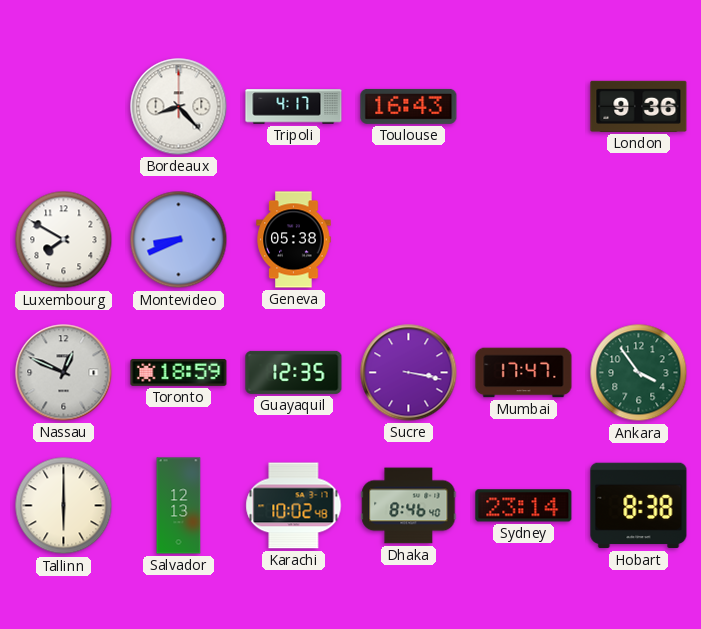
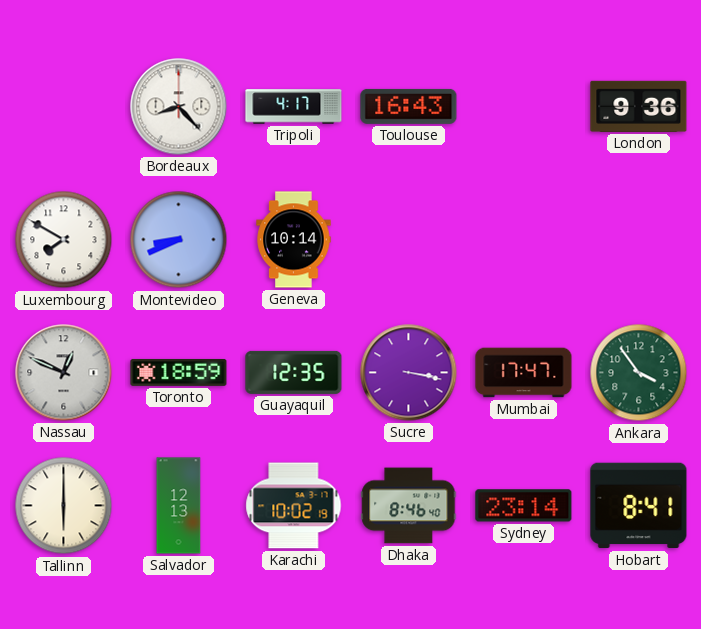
Geneva: 05:38 -> 10:14 (294, 240)
Karachi: 10:02:48 -> 10:02:19 (294, 506)
Hobart: 8:38 -> 8:41 (639, 506)
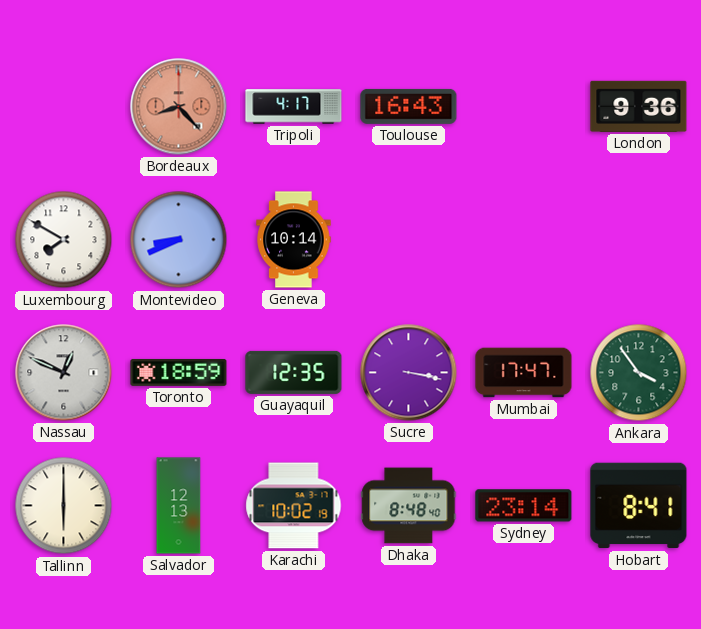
Bordeaux dial: white -> salmon (179, 107)
Dhaka: 8:46 -> 8:48 (409, 506)
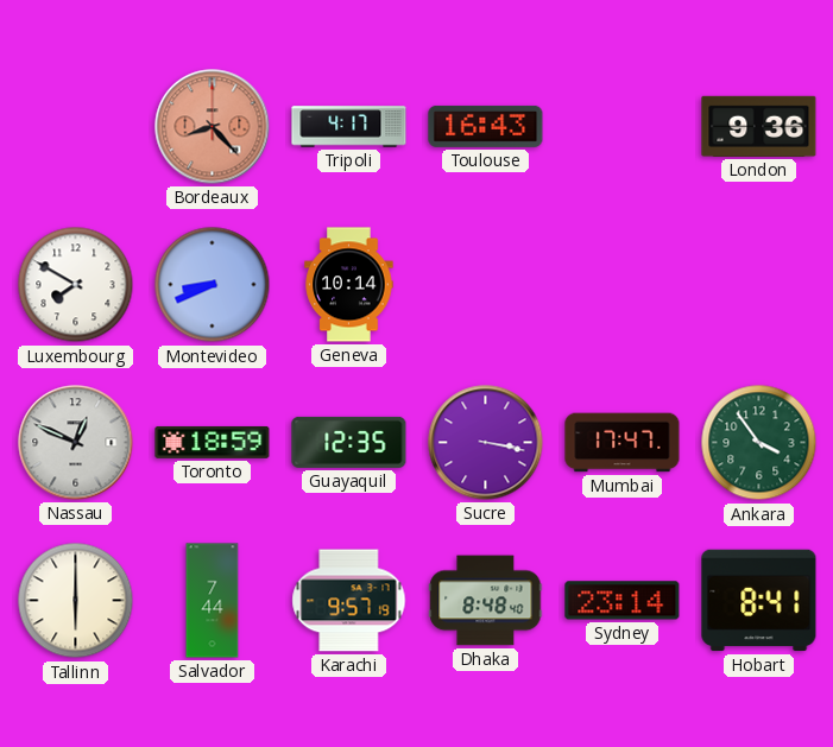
Salvador: 12:13 -> 7:44 (213, 601)
Karachi: 10:02 -> 9:57 (349, 601)
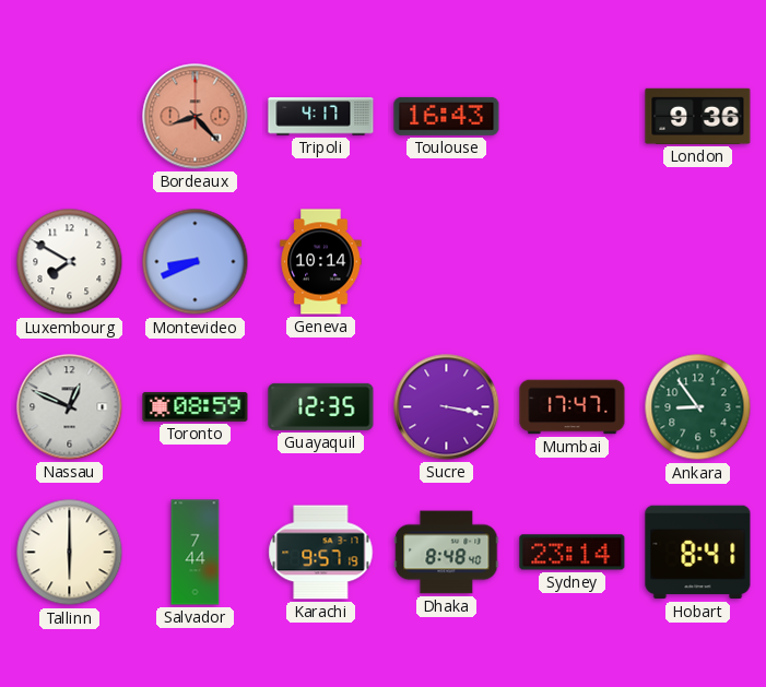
Toronto: 18:59 -> 08:59 (196, 406)
Ankara: 3:54 -> 8:54 (698, 407)
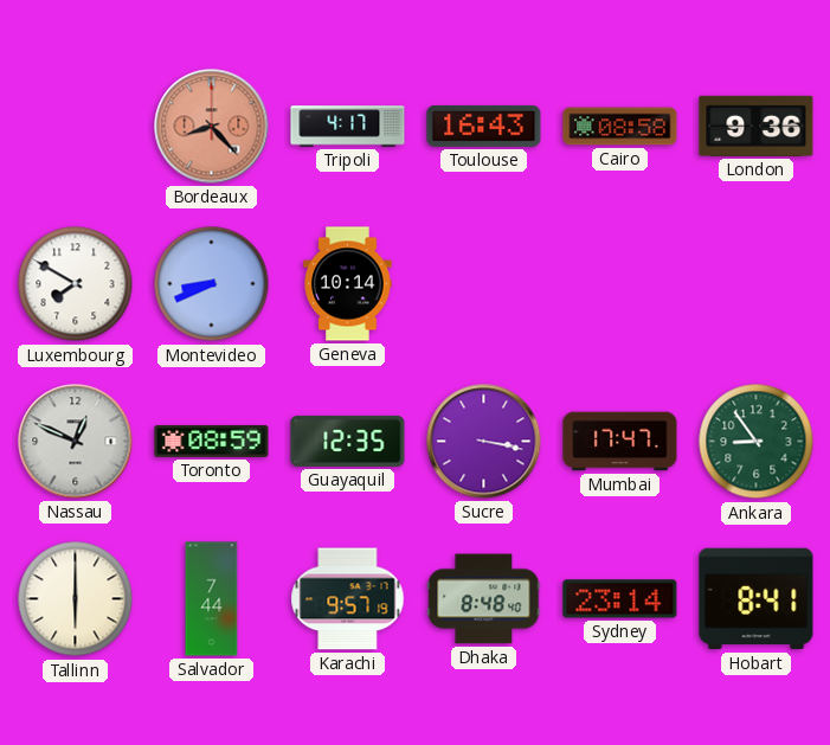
Cairo: none -> 08:58 (620, 127)
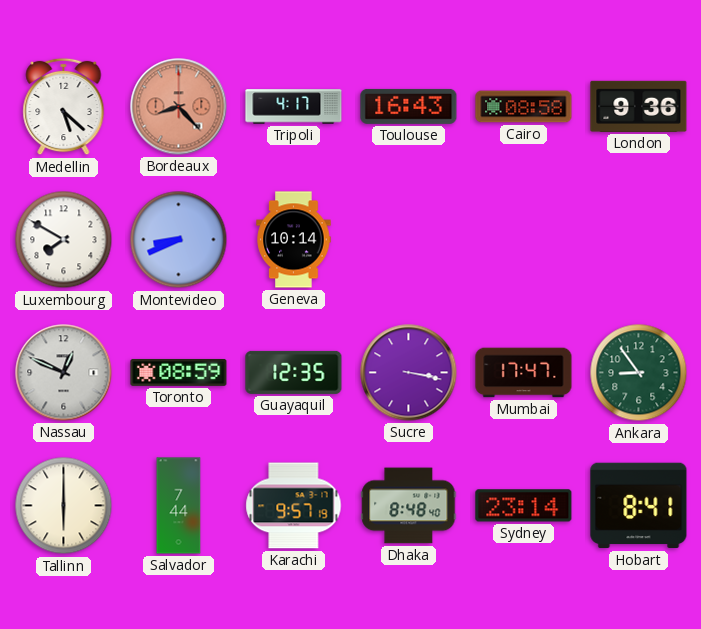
Medellin: none -> 5:22 (64, 107)
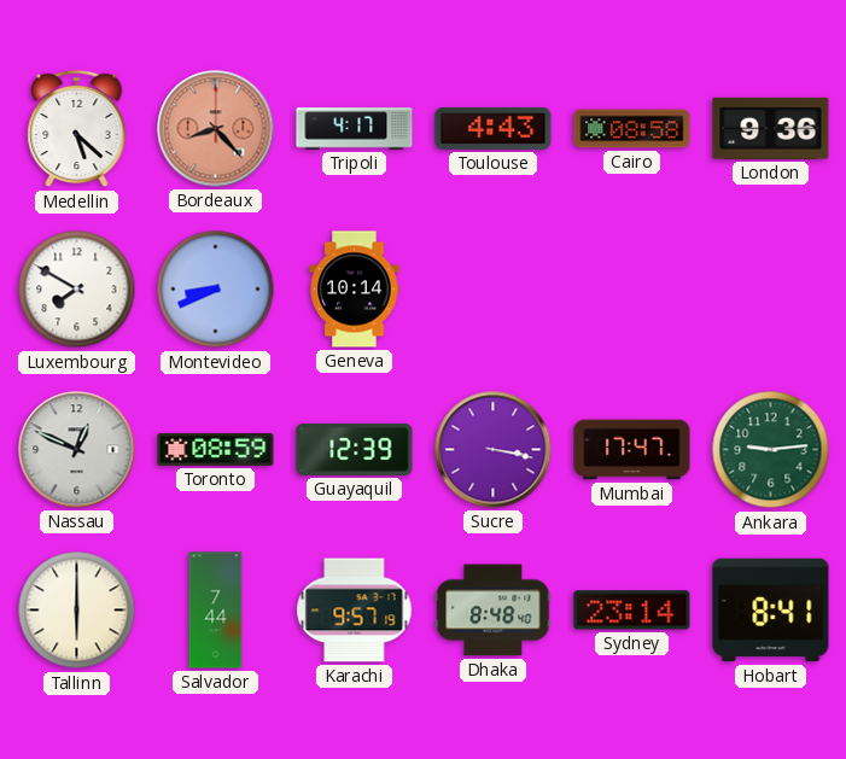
Toulouse: 16:43 -> 4:43 (494, 128)
Guayaquil: 12:35 -> 12:39 (355, 449)
Ankara: 8:54 -> 9:14 (771, 450)
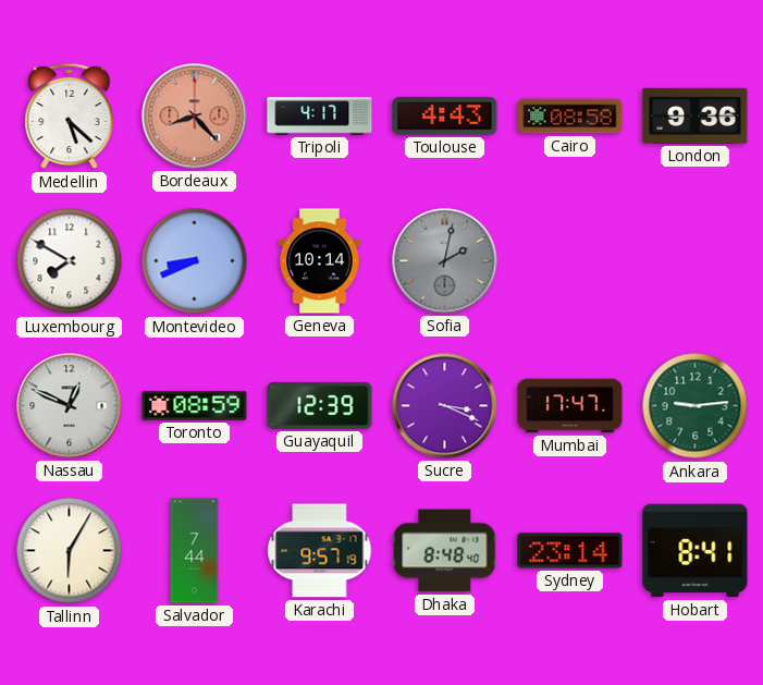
Sofia: none -> 2:02 (445, 261)
Sucre: 3:17 -> 3:19 (445, 406)
Tallinn: 6:00 -> 6:05 (70, 551)
